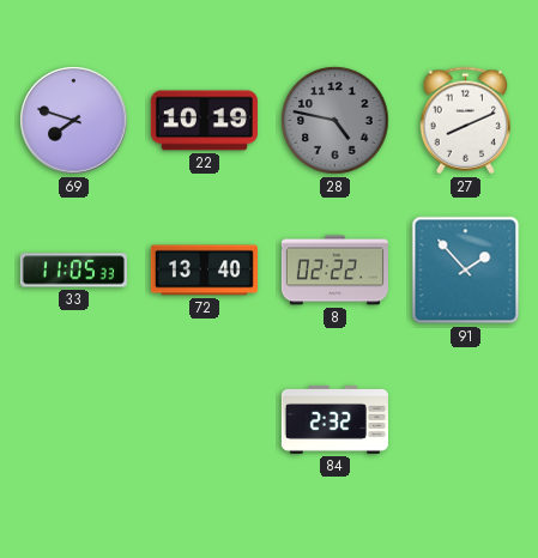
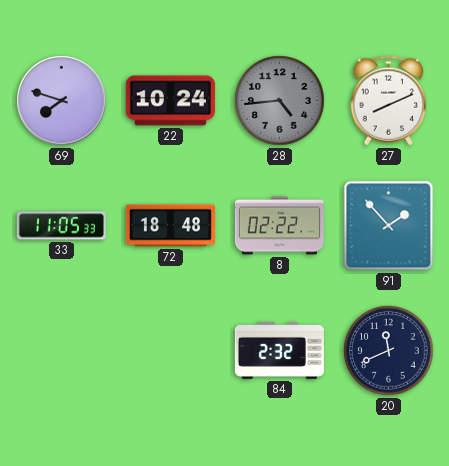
22: 10:19 -> 10:24 (170, 101)
28: 4:47 -> 4:44 (280, 101)
72: 13:40 -> 18:48 (170, 226)
20: none -> 11:41 (389, 351)
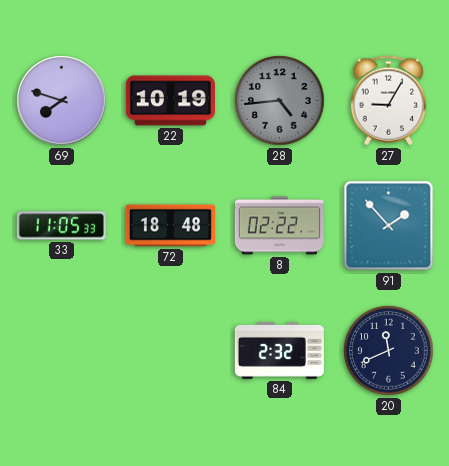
22: 10:24 -> 10:19 (170, 101)
27: 8:11 -> 9:05 (389, 101)
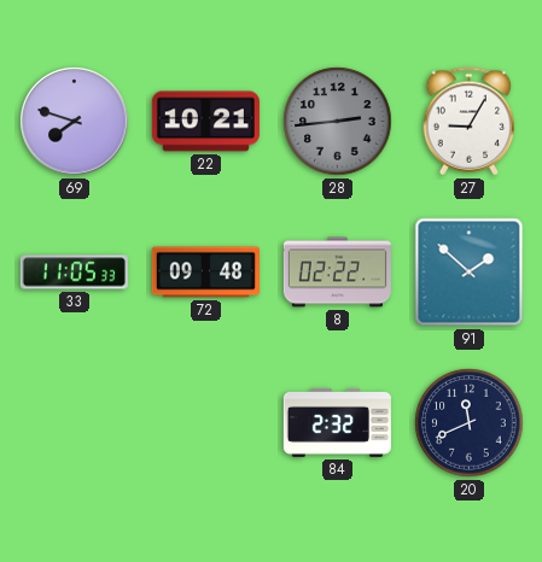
22: 10:19 -> 10:21 (205, 122)
28: 4:44 -> 2:44 (338, 122)
72: 18:48 -> 09:48 (205, 273)
91: 1:53 -> 1:52 (470, 273)
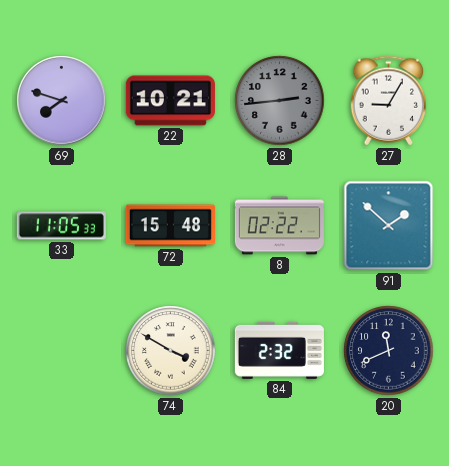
72: 09:48 -> 15:48 (170, 226)
74: none -> 3:50 (171, 351)
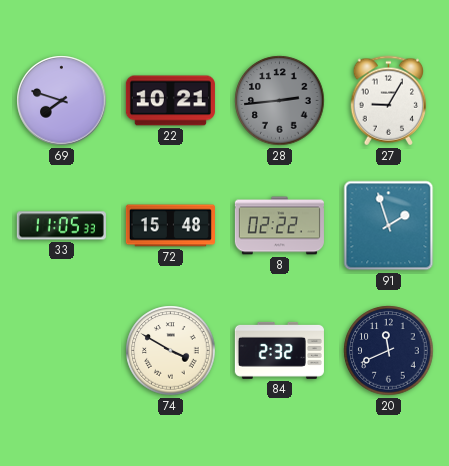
91: 1:52 -> 1:57 (389, 226)
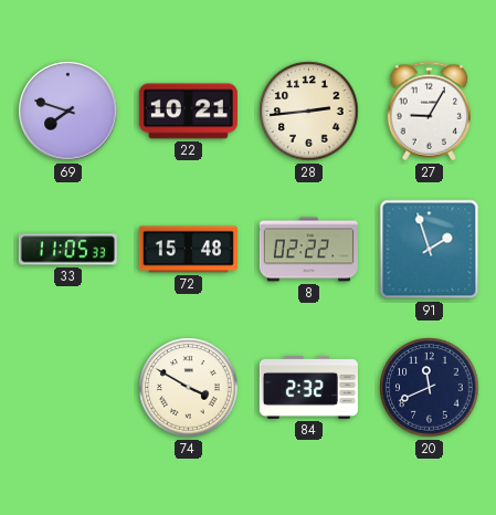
28 dial: grey -> cream (309, 112)
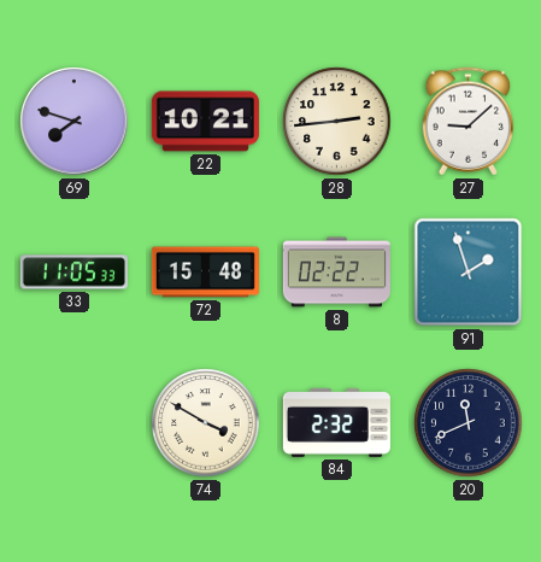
27: 9:05 -> 9:08 (469, 122)
